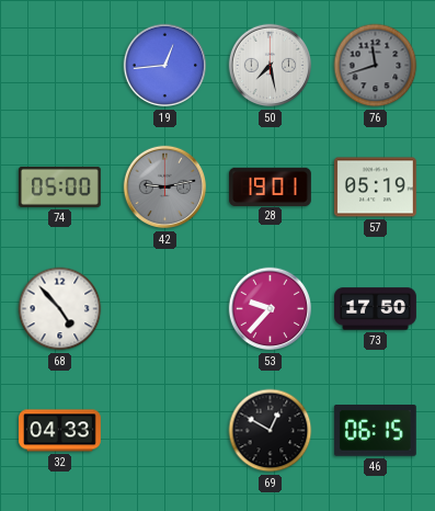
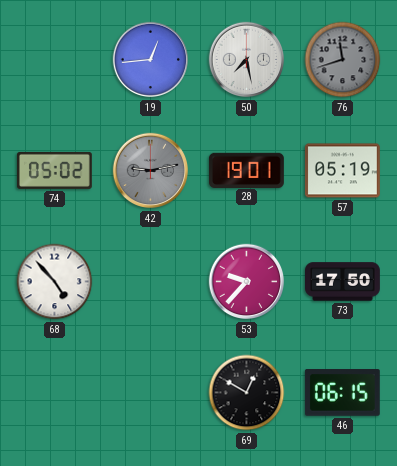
74: 05:00 -> 05:02 (54, 170)
32: 04:33 -> none (60, 431)
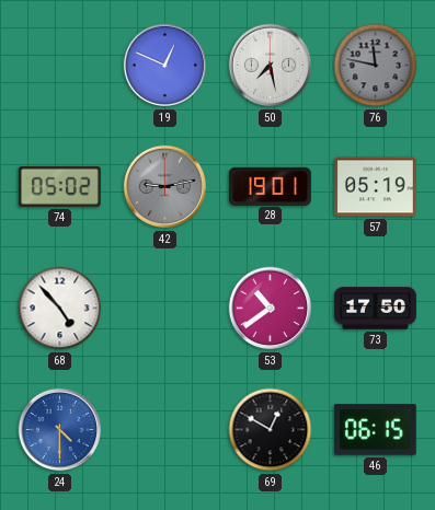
19: 12:44 -> 12:49 (165, 66)
76: 11:42 -> 11:47 (376, 66)
53: 9:37 -> 10:39 (271, 309)
24: none -> 4:30 (60, 430)
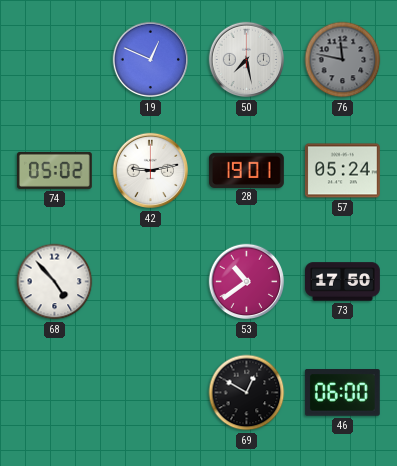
42 dial: grey -> white (151, 171)
57: 05:19 -> 05:24 (342, 171)
24: 4:30 -> none (60, 430)
46: 06:15 -> 06:00 (342, 393)
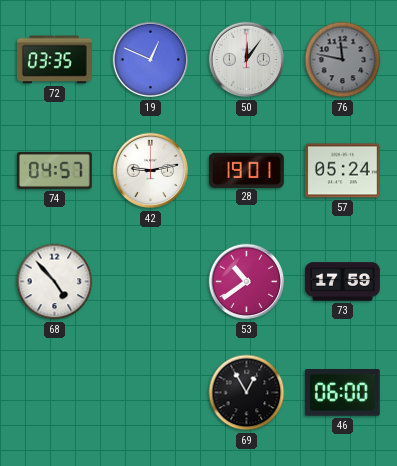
72: none -> 03:35 (54, 60)
50: 7:28 -> 12:06 (247, 60)
74: 05:02 -> 04:57 (54, 170)
73: 17:50 -> 17:59 (343, 282)
69: 12:50 -> 12:55 (247, 393)
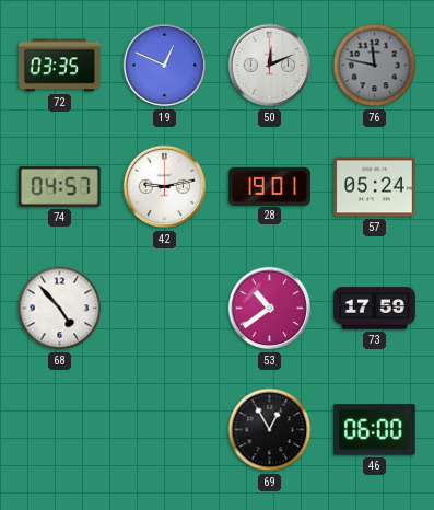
50: 12:06 -> 12:11 (270, 66)
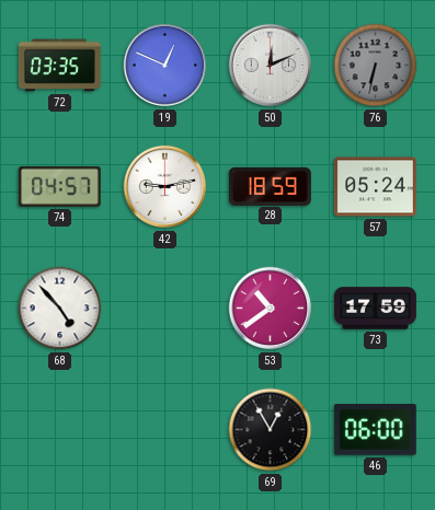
76: 11:47 -> 6:32 (376, 66)
28: 19:01 -> 18:59 (270, 186)
